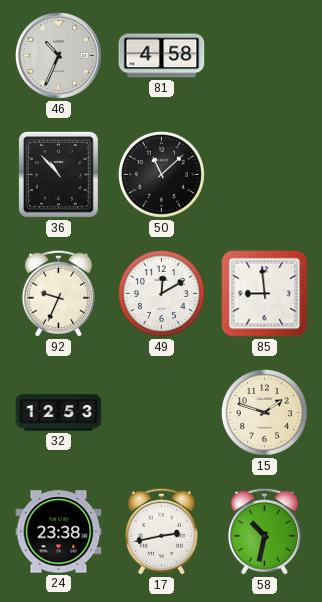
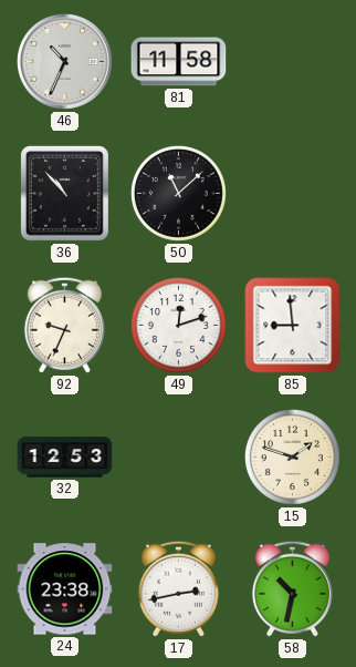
81: 4:58 -> 11:58 (179, 62)
49: 12:10 -> 12:12 (178, 325)
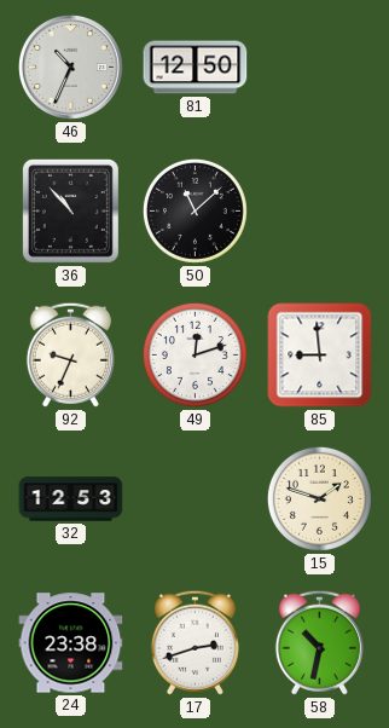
81: 11:58 -> 12:50 (196, 68)
17: 2:43 -> 2:42 (194, 642)
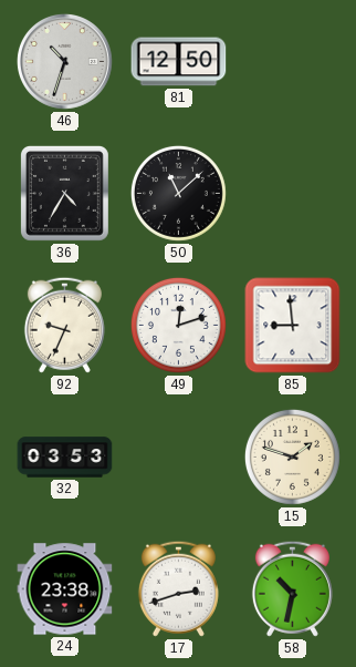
46: 10:34 -> 10:33 (64, 61)
36: 10:53 -> 4:35 (64, 193)
32: 12:53 -> 03:53 (65, 458)
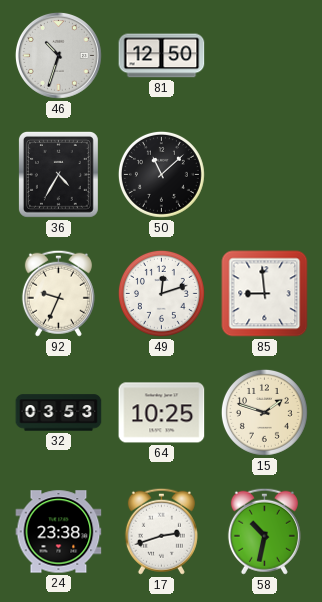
64: none -> 10:25 (162, 413)
